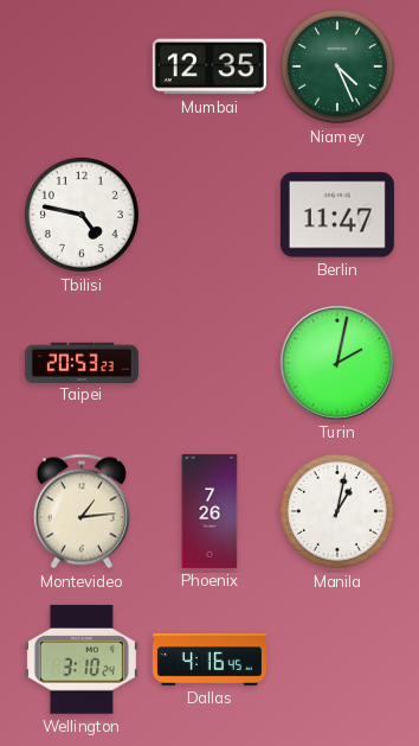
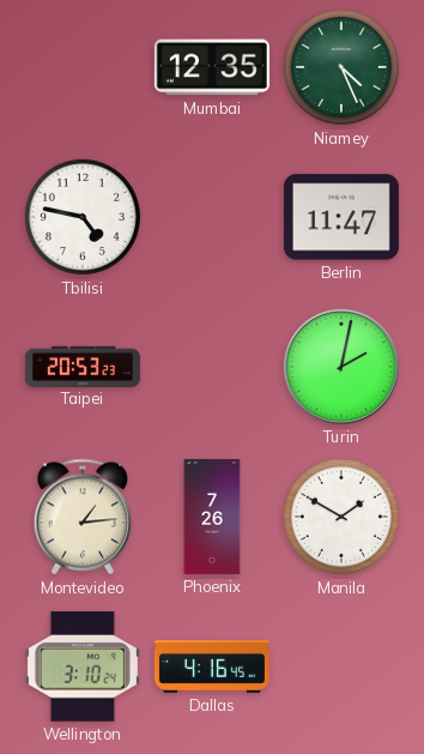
Manila: 1:02 -> 1:50 (341, 517)
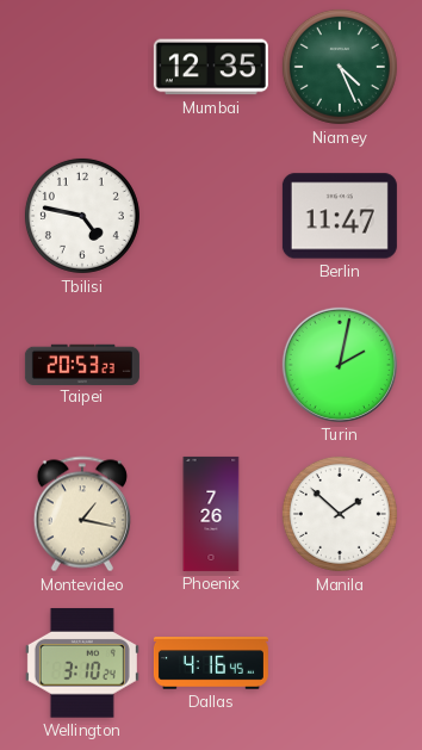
Montevideo: 1:14 -> 1:17 (82, 514)
Manila: 1:50 -> 1:52 (340, 514)
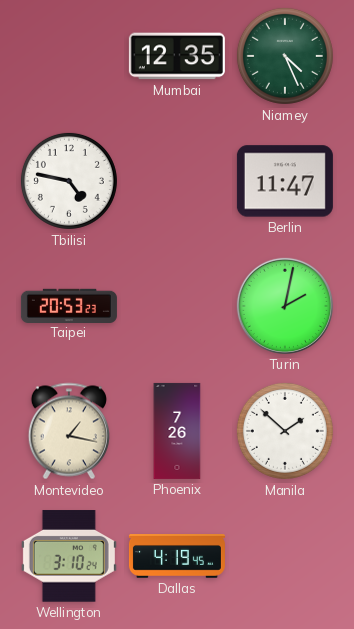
Dallas: 4:16 -> 4:19 (177, 556)
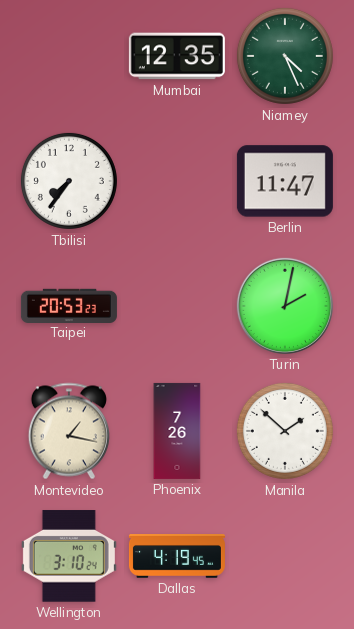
Tbilisi: 4:47 -> 7:36 (69, 181)
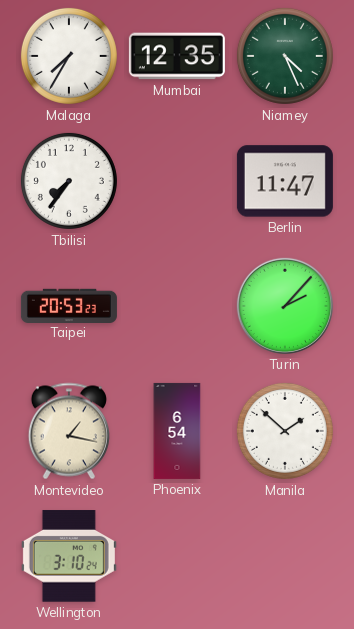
Malaga: none -> 7:35 (69, 56)
Turin: 2:02 -> 2:07 (285, 306)
Phoenix: 7:26 -> 6:54 (177, 431)
Dallas: 4:19 -> none (177, 556)
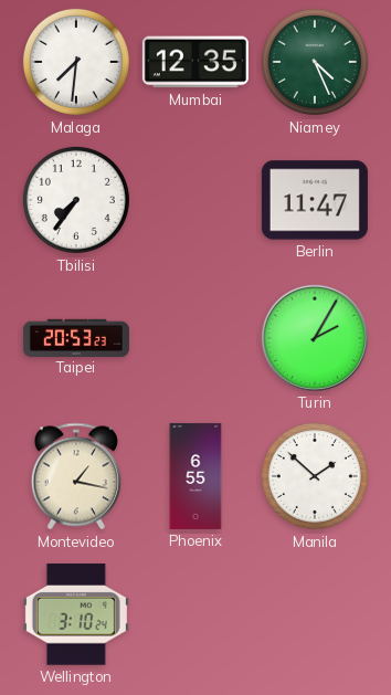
Malaga: 7:35 -> 7:31 (76, 62)
Turin: 2:07 -> 2:05 (315, 338)
Phoenix: 6:54 -> 6:55 (196, 476)
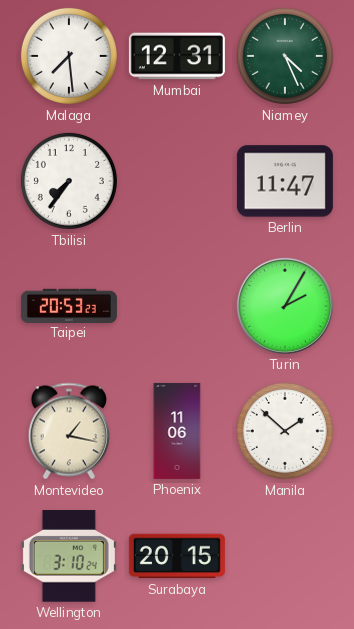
Malaga: 7:31 -> 7:29 (69, 56)
Mumbai: 12:35 -> 12:31 (177, 56)
Phoenix: 6:55 -> 11:06 (177, 431)
Surabaya: none -> 20:15 (177, 556)
